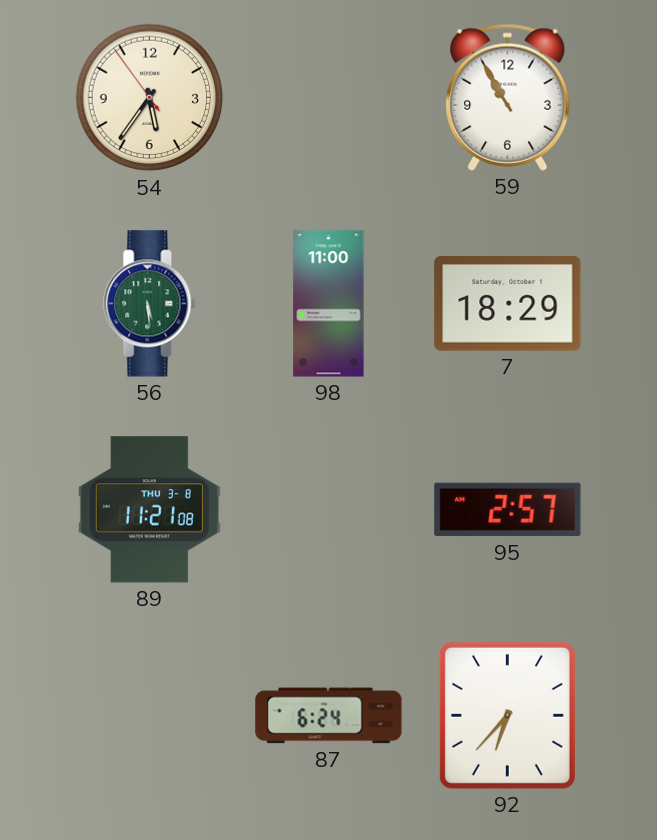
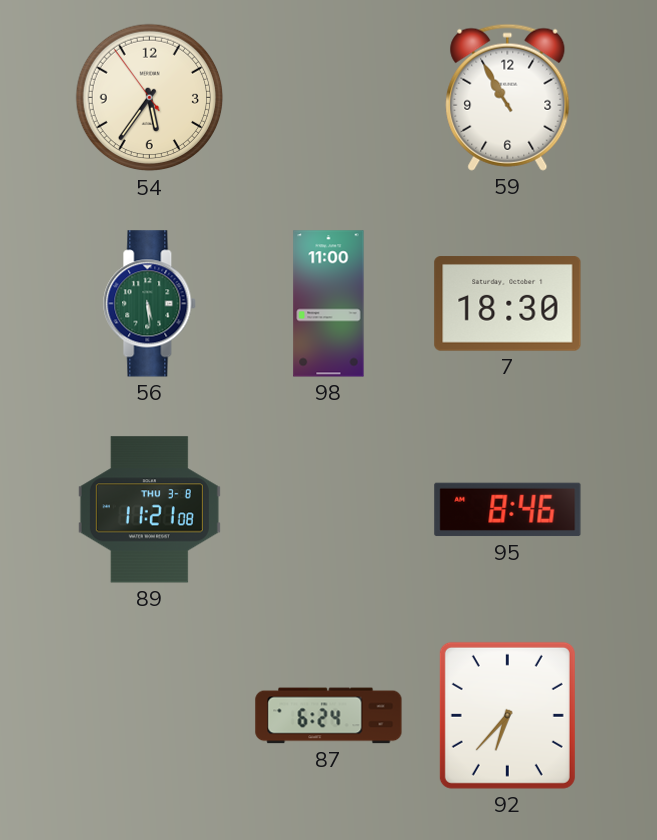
7: 18:29 -> 18:30 (508, 304)
95: 2:57 -> 8:46 (508, 510)
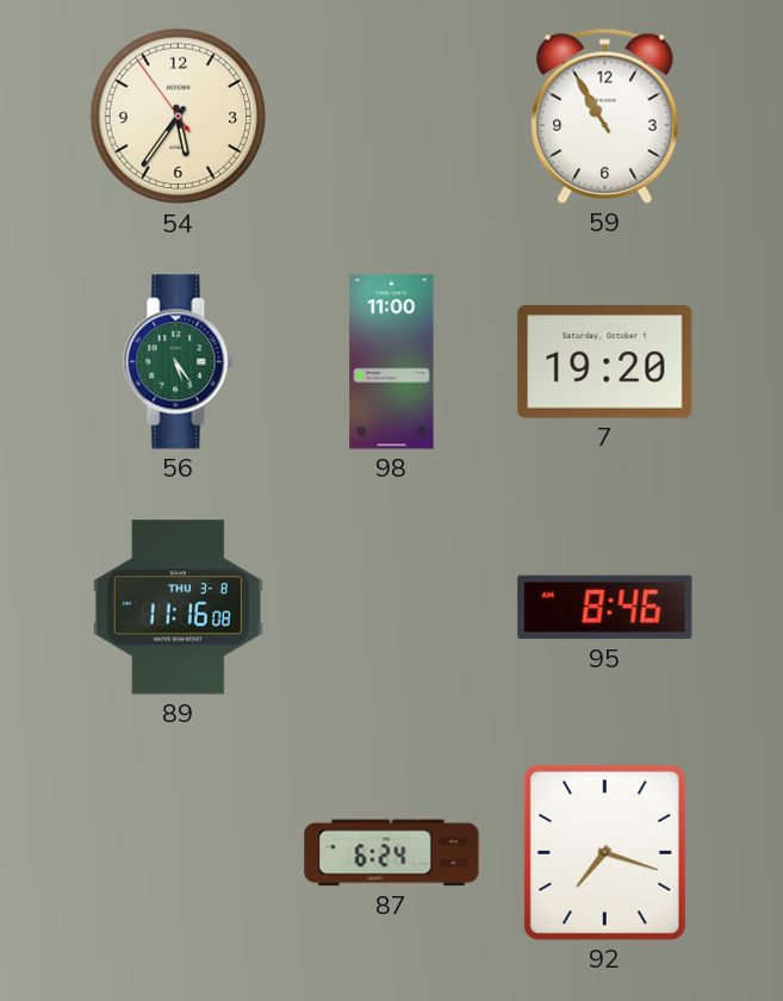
56: 5:29 -> 5:24 (179, 362)
7: 18:30 -> 19:20 (605, 362)
89: 11:21 -> 11:16 (178, 608)
92: 6:37 -> 7:18 (604, 852)
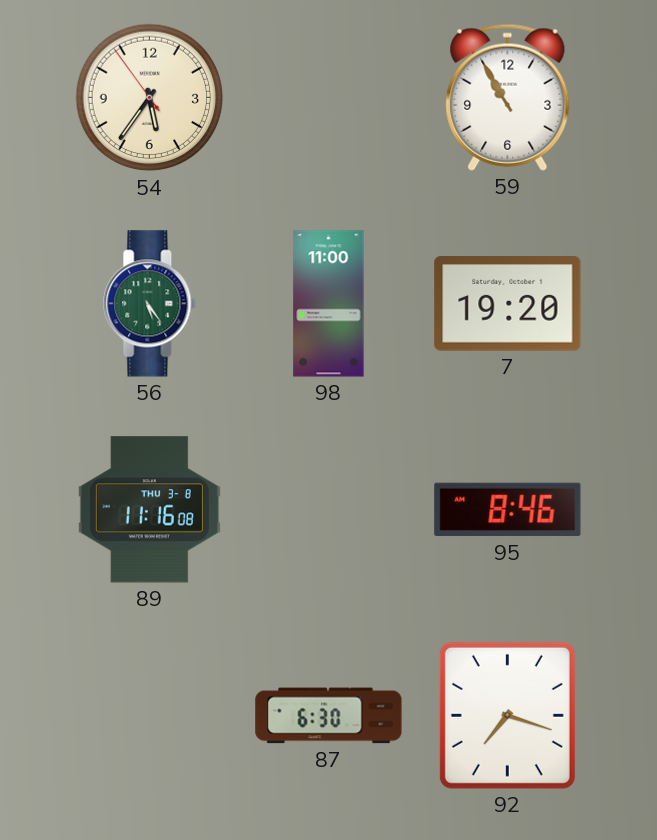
87: 6:24 -> 6:30 (329, 716)
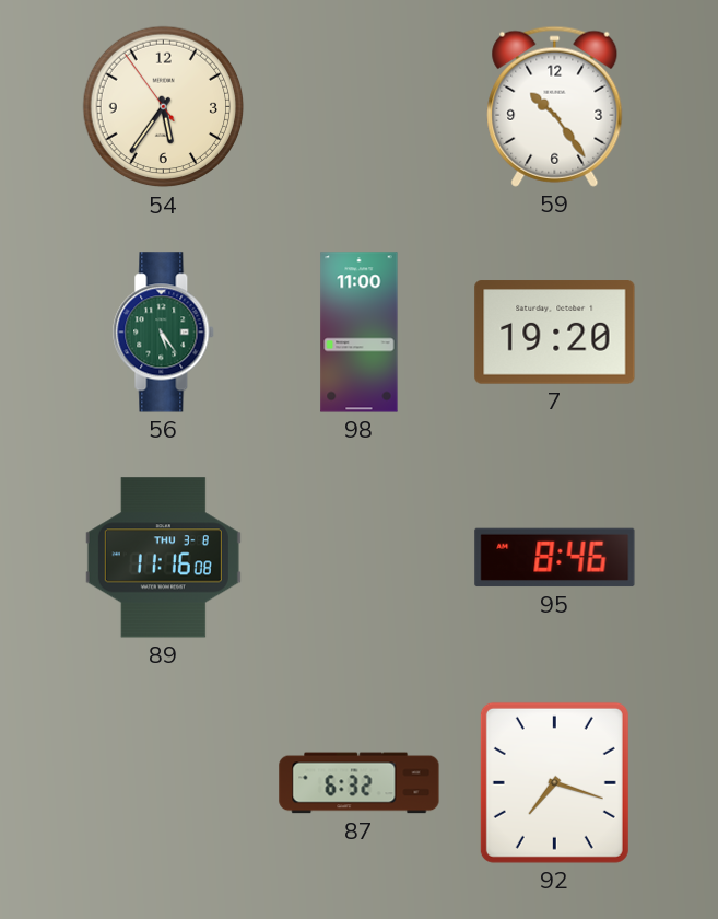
59: 10:55 -> 10:24 (555, 106)
87: 6:30 -> 6:32 (360, 783)
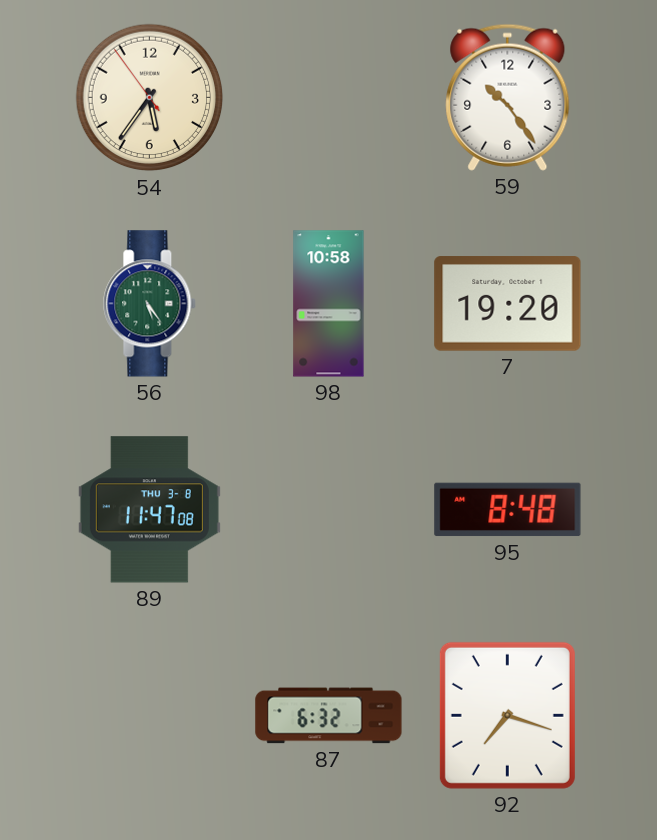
98: 11:00 -> 10:58 (329, 304)
89: 11:16 -> 11:47 (149, 510)
95: 8:46 -> 8:48 (508, 510)
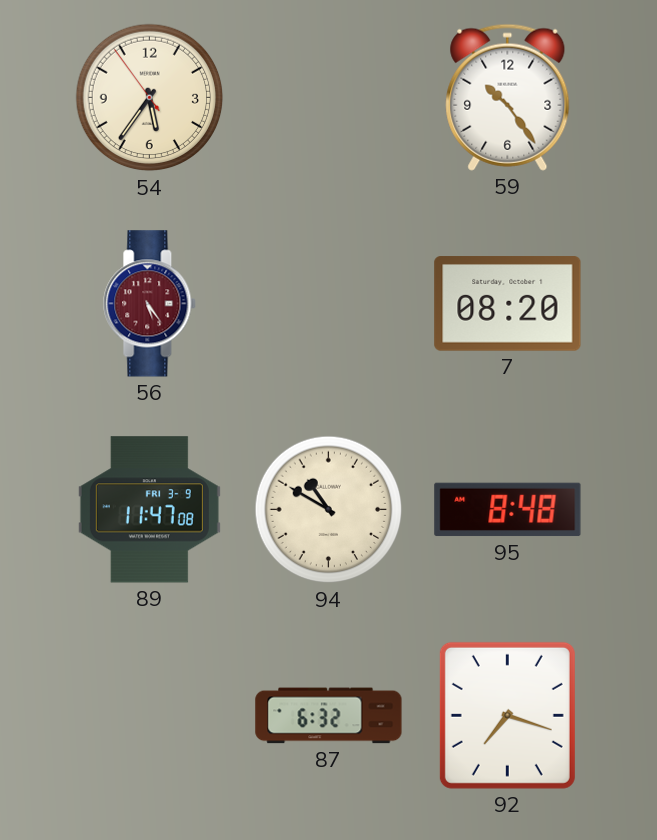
56 dial: green -> burgundy (150, 304)
98: 10:58 -> none (329, 304)
7: 19:20 -> 08:20 (508, 304)
89 date: THU 3-8 -> FRI 3-9 (149, 510)
94: none -> 10:50 (329, 510)
